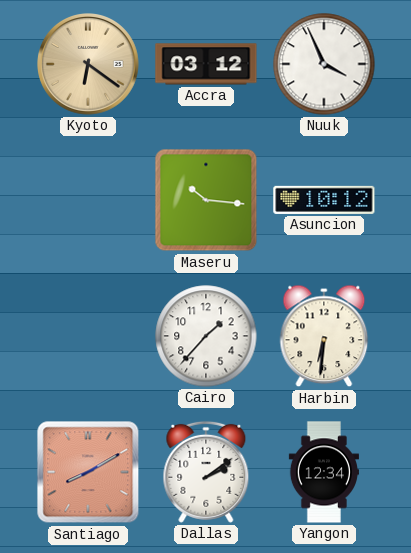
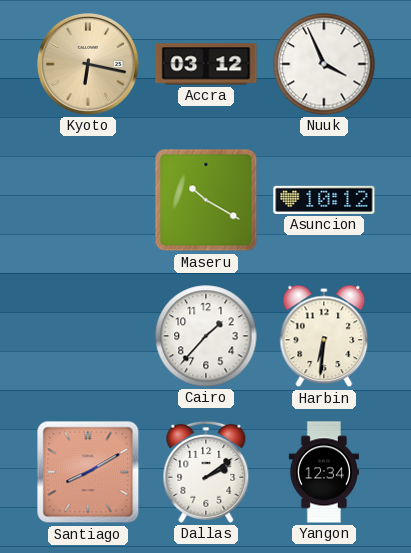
Kyoto: 6:21 -> 6:17 (89, 65)
Maseru: 10:16 -> 10:20 (206, 200)
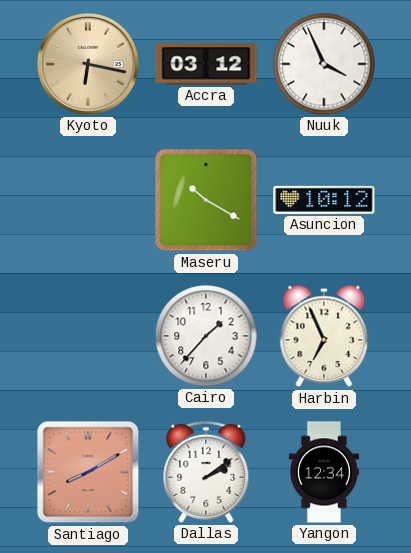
Harbin: 6:31 -> 6:56 (324, 336)
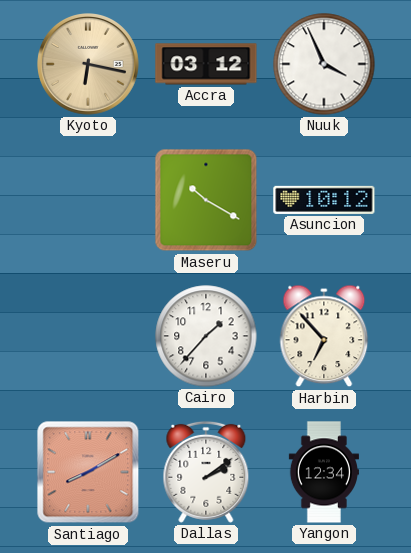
Harbin: 6:56 -> 6:53 (324, 336)
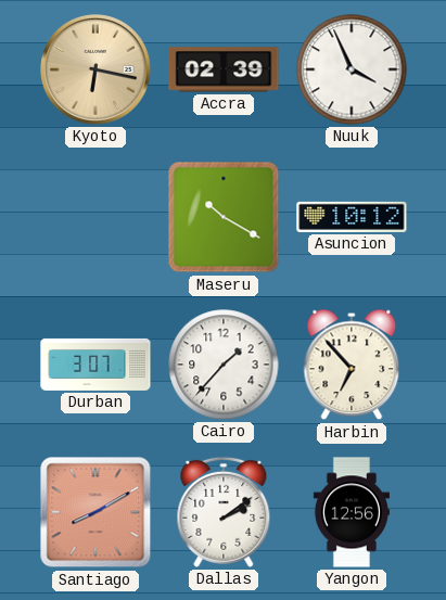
Accra: 03:12 -> 02:39 (224, 69)
Durban: none -> 3:07 (95, 365)
Yangon: 12:34 -> 12:56 (352, 512)
